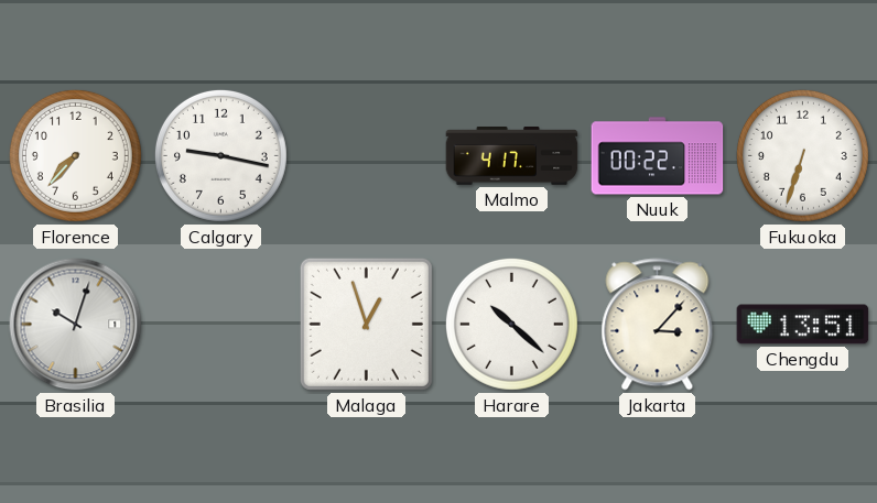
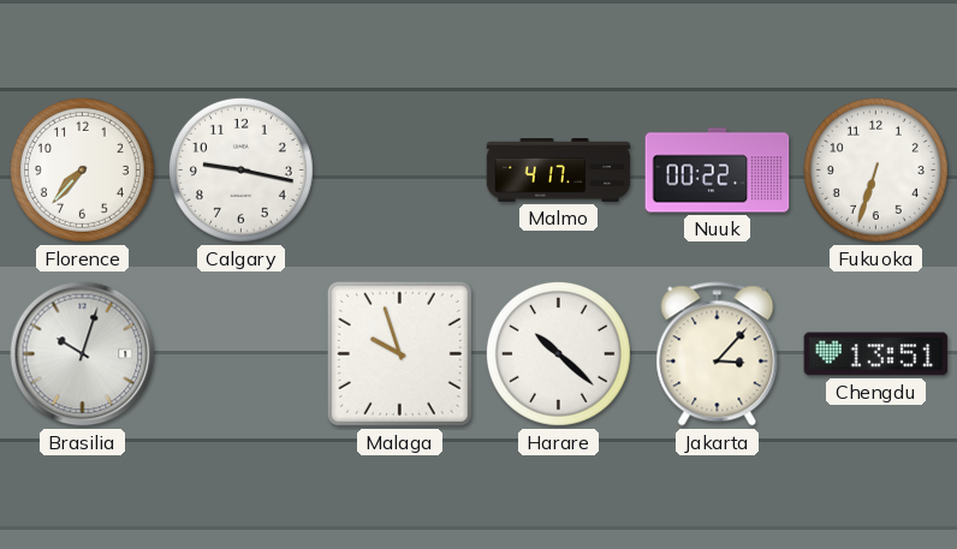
Malaga: 12:57 -> 9:57 (399, 353)
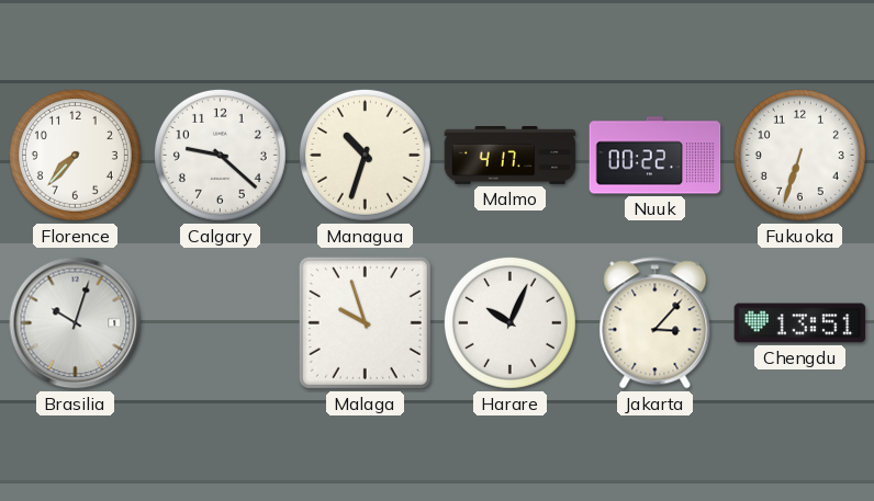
Calgary: 9:17 -> 9:22 (220, 155)
Managua: none -> 10:33 (365, 155)
Harare: 10:22 -> 10:04 (509, 322)
